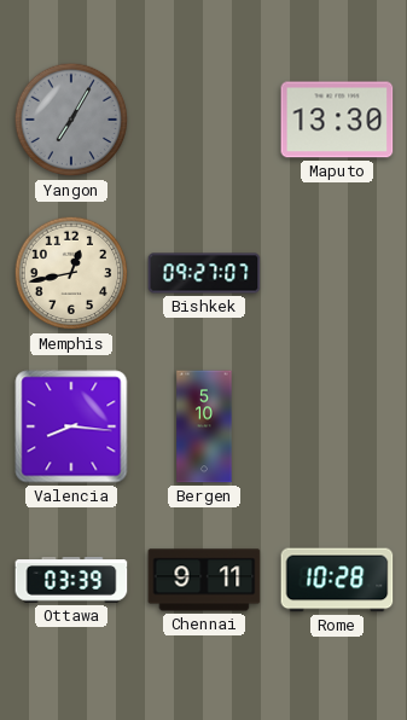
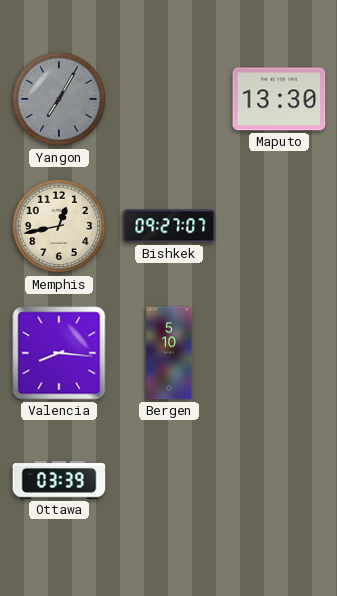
Chennai: 9:11 -> none (204, 580)
Rome: 10:28 -> none (337, 580)
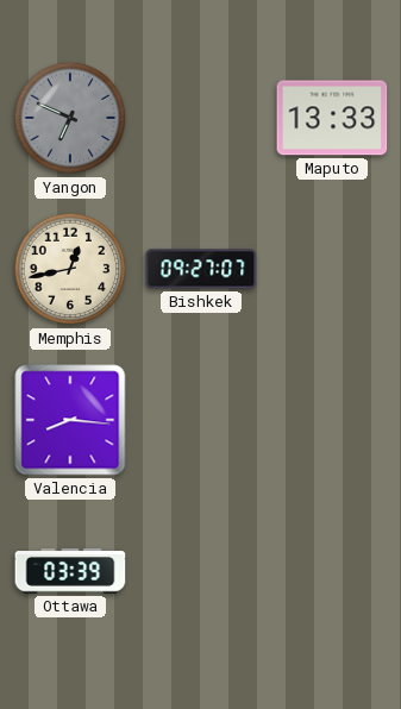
Yangon: 7:05 -> 6:49 (70, 118)
Maputo: 13:30 -> 13:33 (332, 118)
Bergen: 5:10 -> none (169, 353)
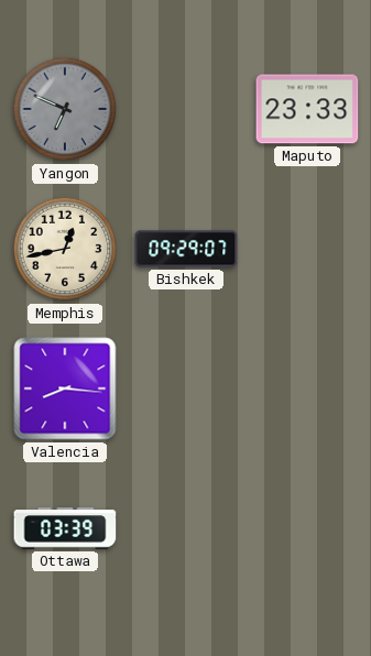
Maputo: 13:33 -> 23:33 (307, 109)
Bishkek: 09:27 -> 09:29 (186, 249)
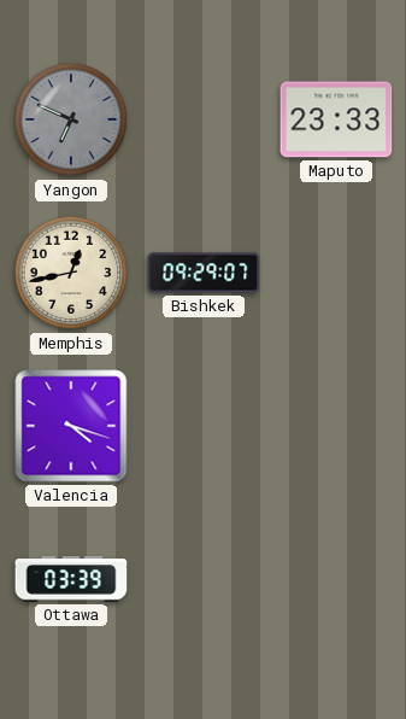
Valencia: 8:16 -> 4:18 (71, 426)
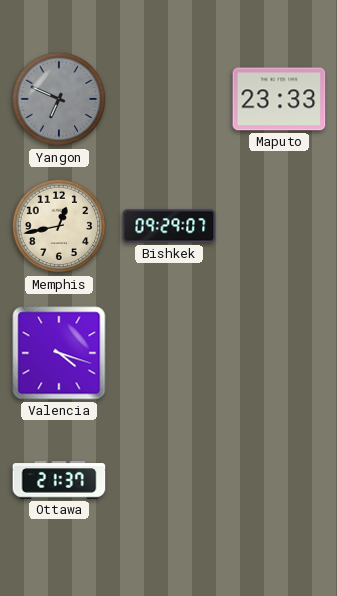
Ottawa: 03:39 -> 21:37 (59, 480)
